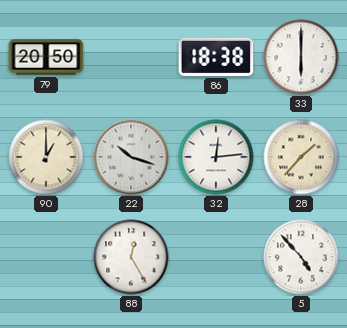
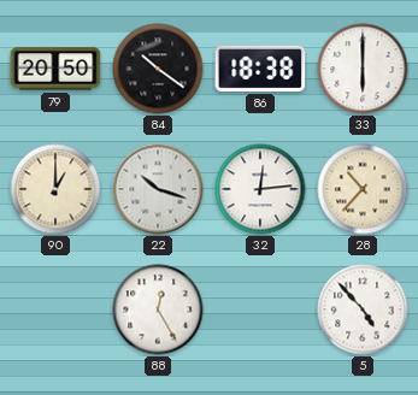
84: none -> 10:21 (158, 69)
28: 1:37 -> 10:37 (363, 189)
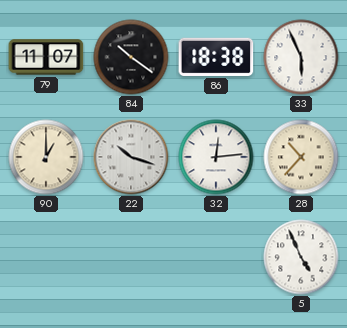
79: 20:50 -> 11:07 (46, 57)
33: 6:00 -> 5:56 (301, 57)
88: 12:25 -> none (158, 309)
5: 4:53 -> 4:56 (301, 257)
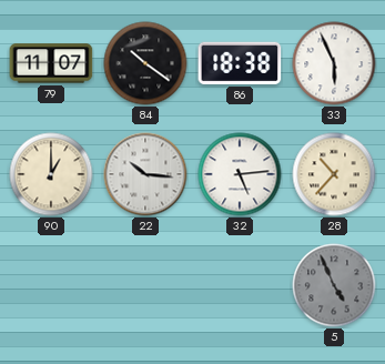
22: 10:18 -> 10:16 (145, 174)
32: 12:14 -> 5:14 (240, 174)
5 dial: white -> grey (334, 285)
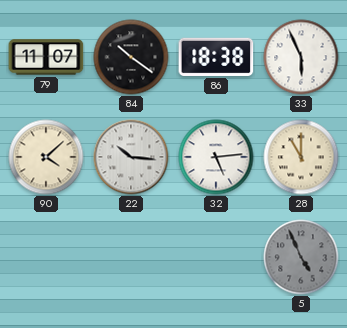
90: 1:00 -> 4:08 (46, 157)
28: 10:37 -> 11:00 (301, 157)
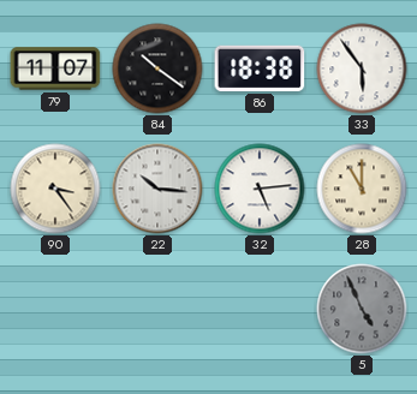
33: 5:56 -> 5:54 (362, 68)
90: 4:08 -> 3:24 (55, 189)
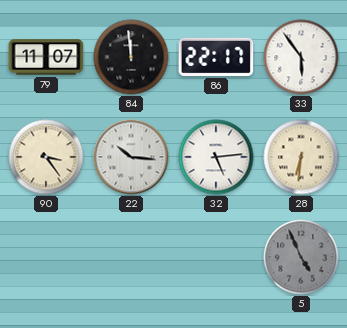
84: 10:21 -> 11:59 (131, 57)
86: 18:38 -> 22:17 (216, 57)
28: 11:00 -> 6:31 (301, 157)
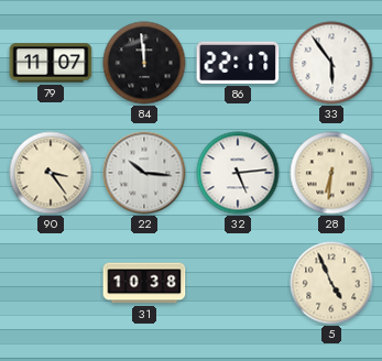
31: none -> 10:38 (144, 283)
5 dial: grey -> cream (331, 283)
